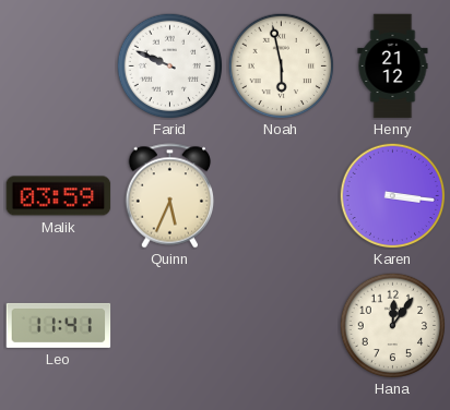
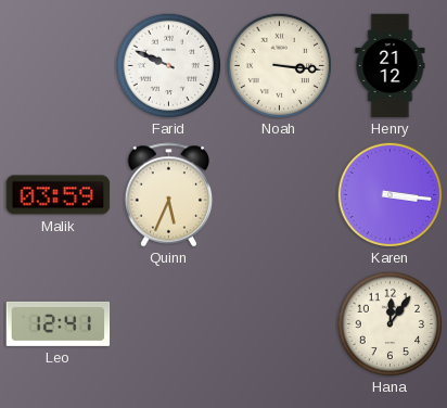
Noah: 5:58 -> 3:16 (279, 65)
Leo: 11:41 -> 12:41 (59, 323)
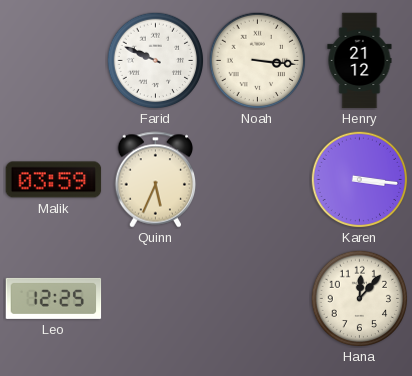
Leo: 12:41 -> 12:25 (54, 298)
Hana: 12:06 -> 12:07 (359, 298)
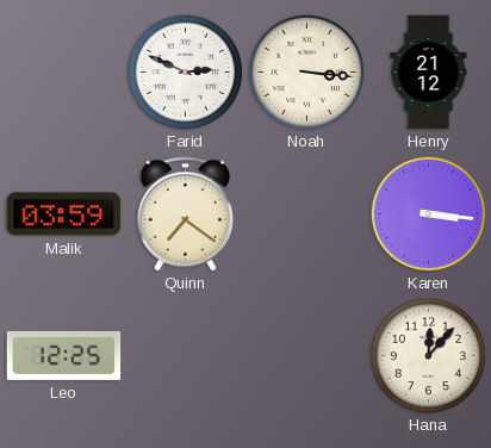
Farid: 9:49 -> 2:49 (185, 71)
Quinn: 5:34 -> 7:21 (186, 214)
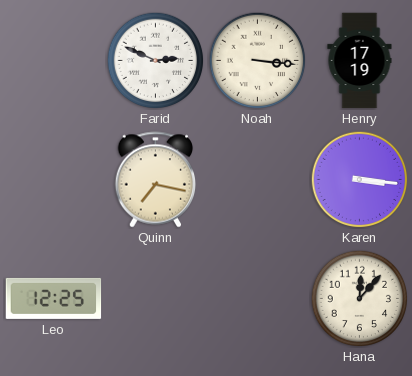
Henry: 21:12 -> 17:19 (360, 61)
Malik: 03:59 -> none (64, 214)
Quinn: 7:21 -> 7:17 (156, 180)
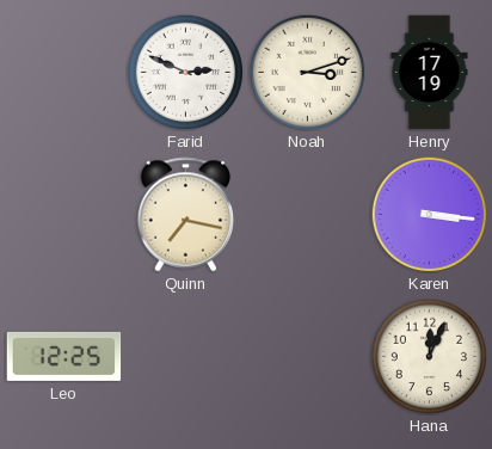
Noah: 3:16 -> 3:12 (307, 72)
Hana: 12:07 -> 12:04 (429, 356)
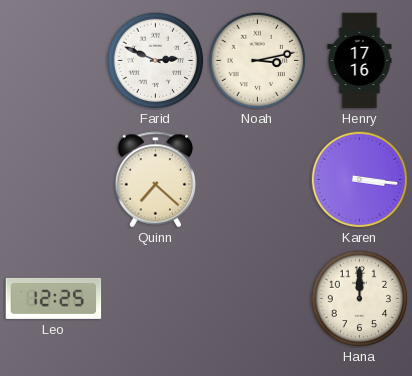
Noah: 3:12 -> 3:13 (257, 60)
Henry: 17:19 -> 17:16 (360, 61)
Quinn: 7:17 -> 7:22 (156, 180)
Hana: 12:04 -> 12:00 (359, 298)
